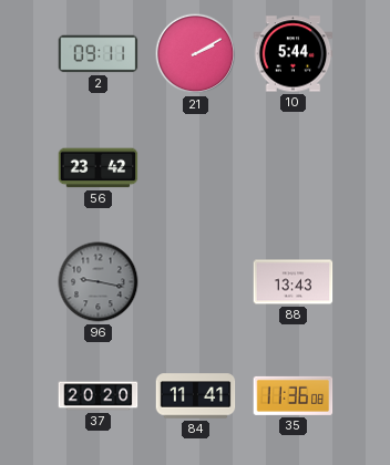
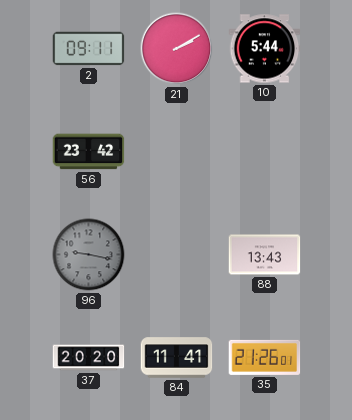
35: 11:36 -> 21:26 (265, 357)
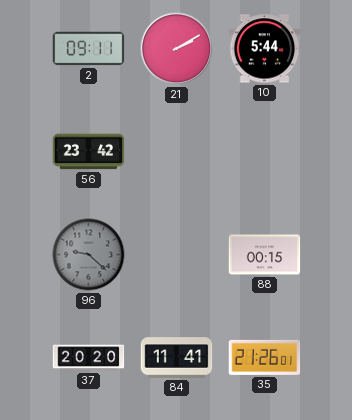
96: 9:17 -> 9:22 (89, 255)
88: 13:43 -> 00:15 (265, 255)
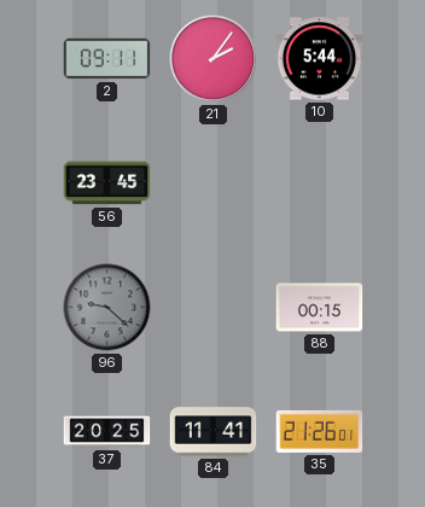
21: 2:10 -> 2:06 (214, 59)
56: 23:42 -> 23:45 (107, 183)
37: 20:20 -> 20:25 (107, 432)
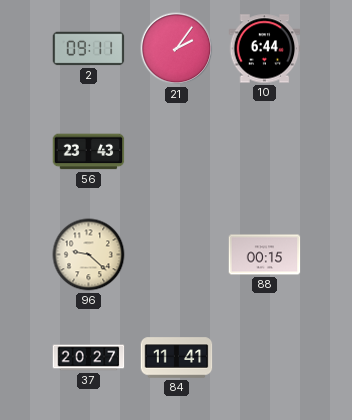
10: 5:44 -> 6:44 (265, 49)
56: 23:45 -> 23:43 (89, 152)
96 dial: grey -> cream (89, 255)
37: 20:25 -> 20:27 (89, 358)
35: 21:26 -> none (320, 431)
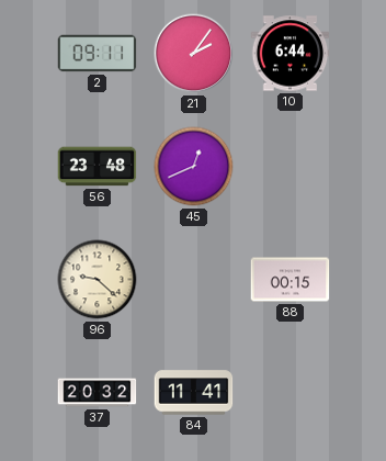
56: 23:43 -> 23:48 (98, 167)
45: none -> 12:41 (194, 167)
37: 20:27 -> 20:32 (98, 393)
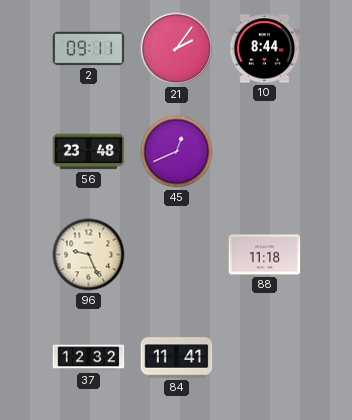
10: 6:44 -> 8:44 (265, 49)
96: 9:22 -> 9:26 (89, 255)
88: 00:15 -> 11:18 (265, 255)
37: 20:32 -> 12:32 (89, 358)
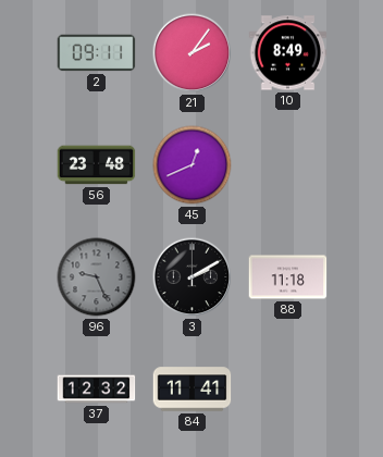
10: 8:44 -> 8:49 (288, 53)
96 dial: cream -> grey (97, 277)
3: none -> 2:10 (193, 277)
